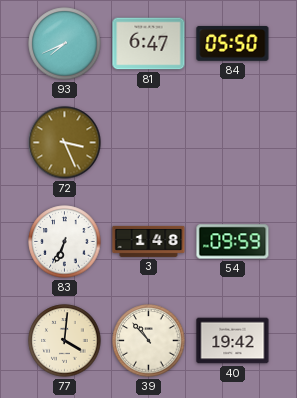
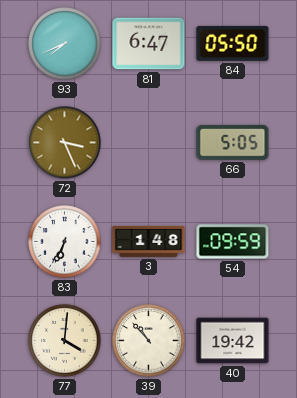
66: none -> 5:05 (233, 143)
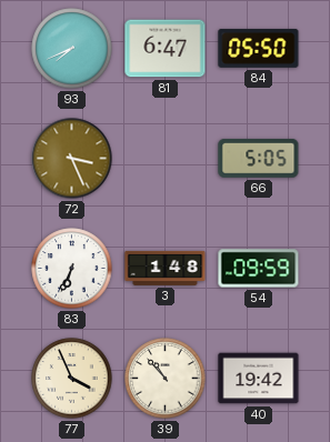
77: 4:01 -> 3:56 (72, 379)
